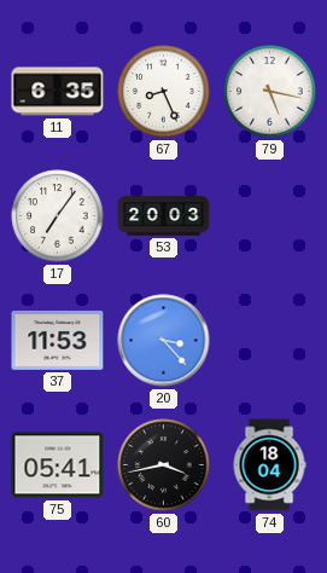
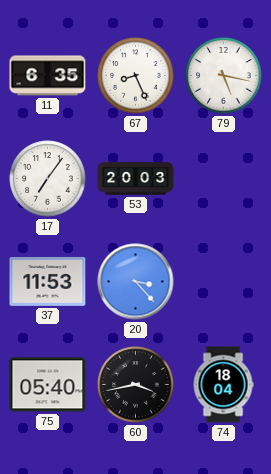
75: 05:41 -> 05:40 (48, 385)
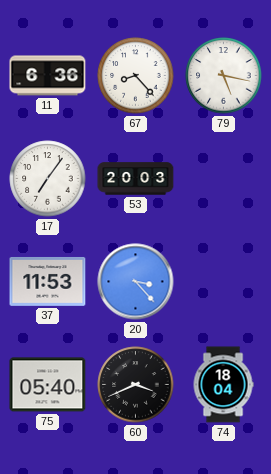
11: 6:35 -> 6:36 (48, 76)
67: 8:26 -> 8:23 (136, 76)
60: 3:43 -> 3:41 (136, 385)
